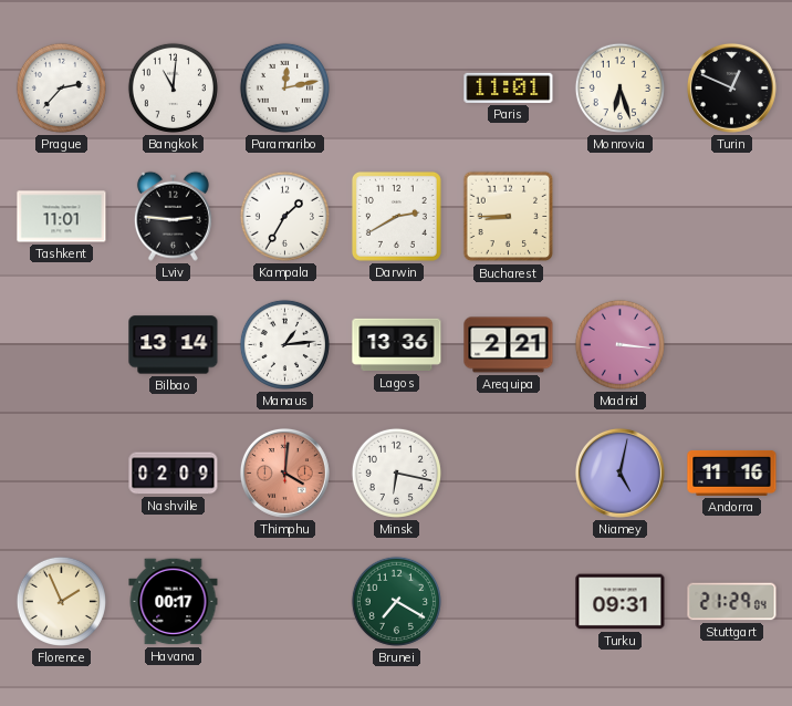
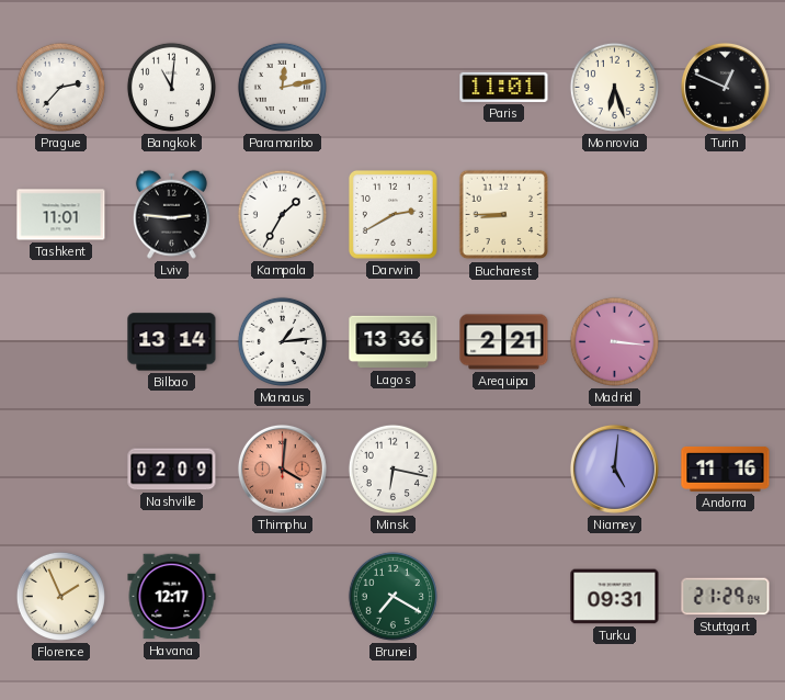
Niamey: 5:02 -> 5:01 (614, 468)
Havana: 00:17 -> 12:17 (172, 597)
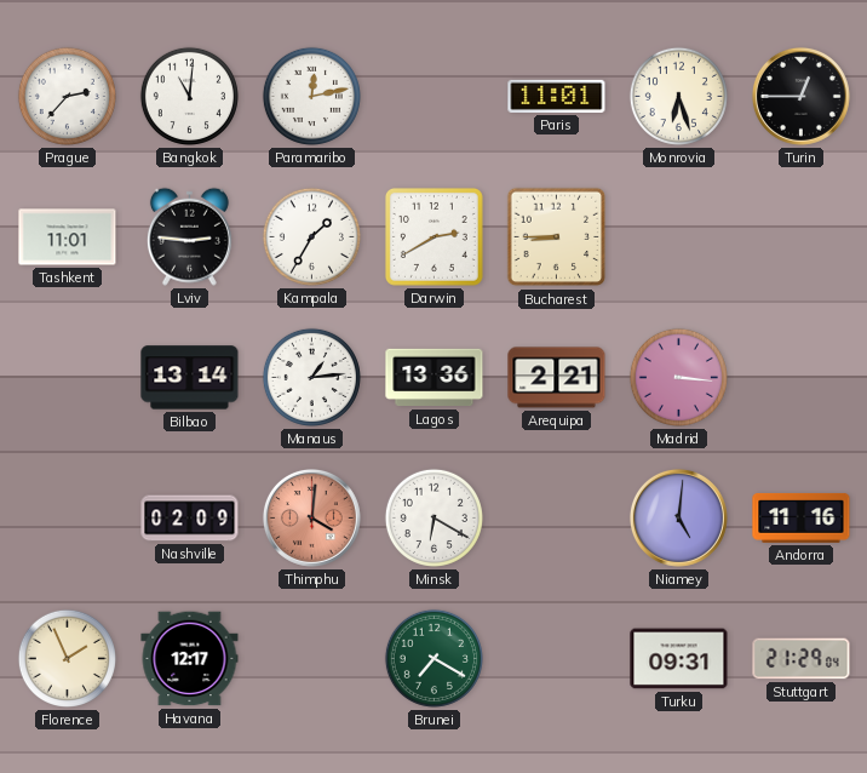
Turin: 12:49 -> 12:45 (800, 96)
Minsk: 6:17 -> 6:20 (434, 517)
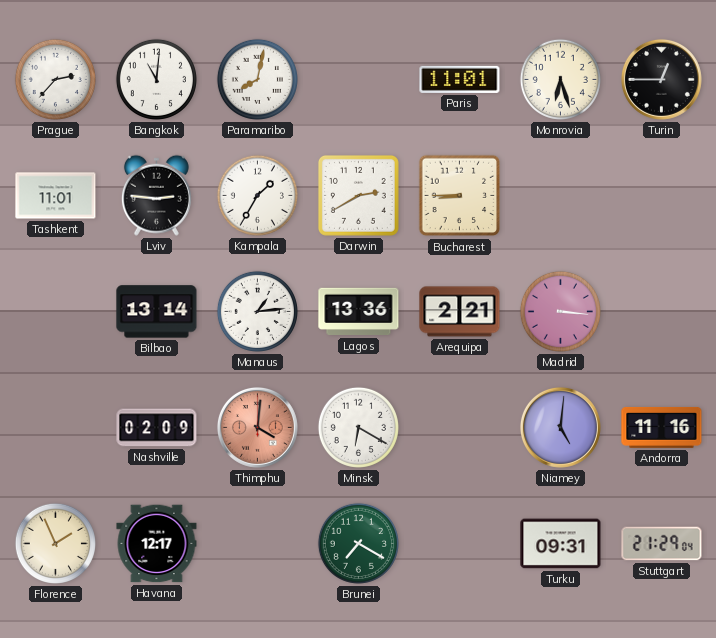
Paramaribo: 12:13 -> 8:02 (257, 79)
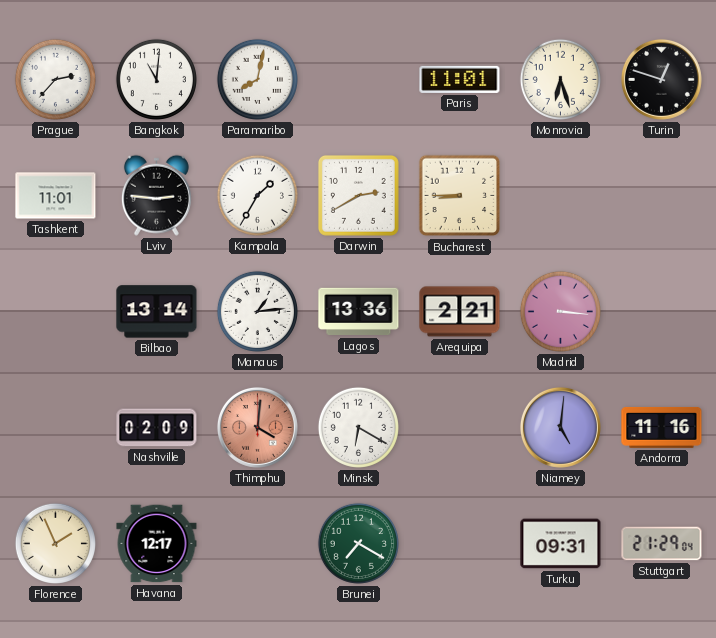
Turin: 12:45 -> 12:48 (661, 79)
